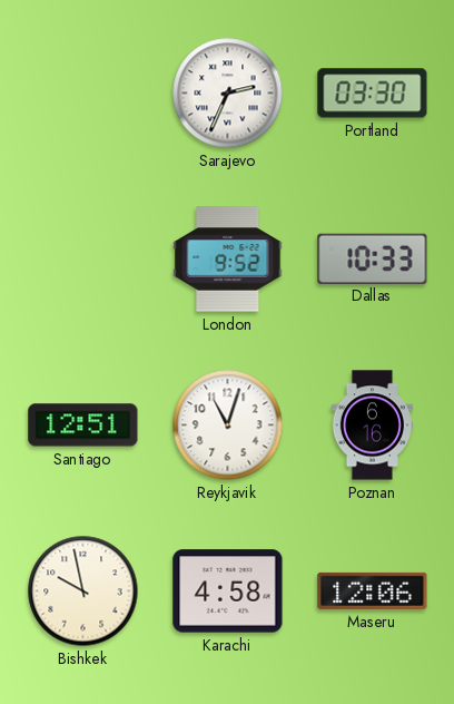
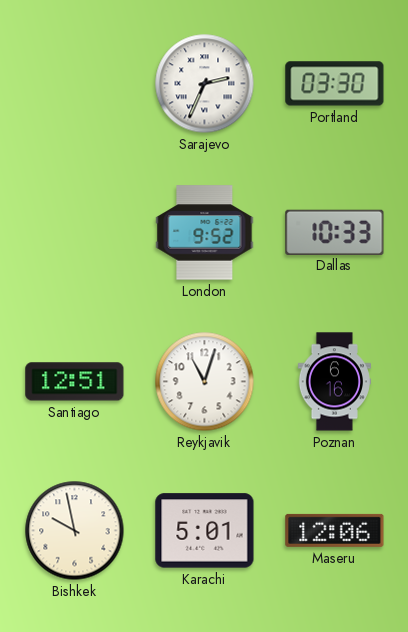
Karachi: 4:58 -> 5:01 (205, 531)
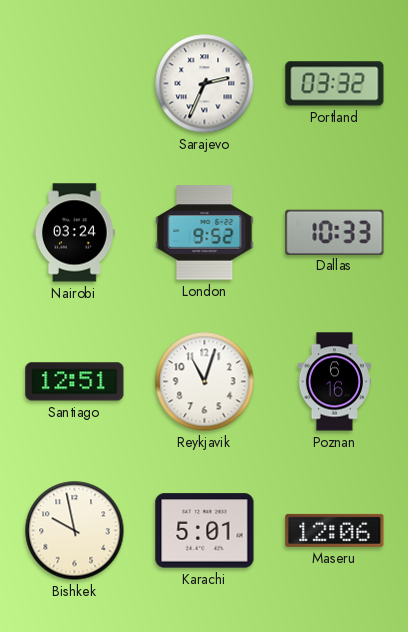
Portland: 03:30 -> 03:32 (335, 84)
Nairobi: none -> 03:24 (75, 233)
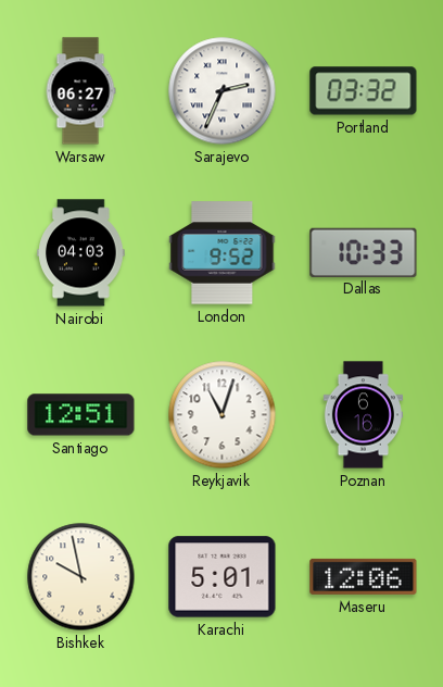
Warsaw: none -> 06:27 (80, 91)
Nairobi: 03:24 -> 04:03 (81, 253)
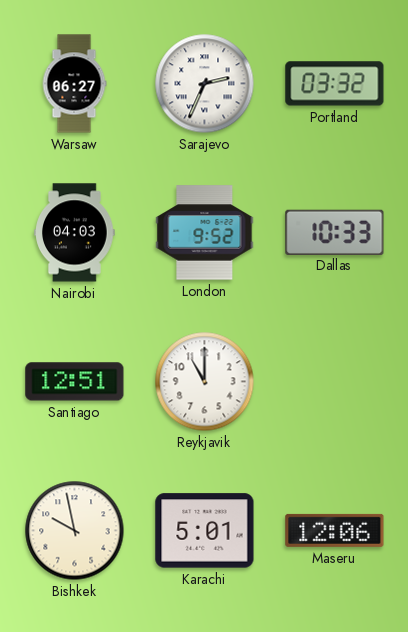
Reykjavik: 11:03 -> 11:00 (205, 382)
Poznan: 6:16 -> none (363, 415)
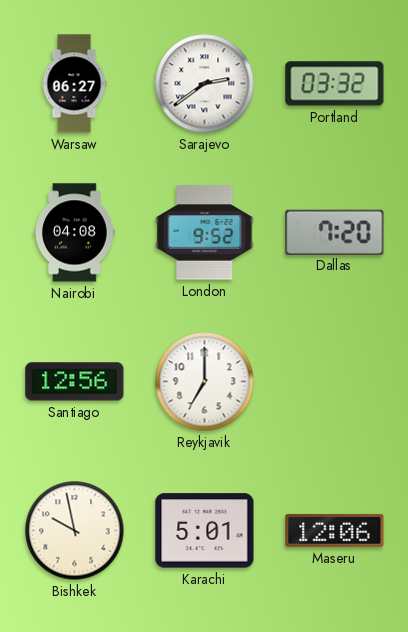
Sarajevo: 2:34 -> 2:39 (205, 84)
Nairobi: 04:03 -> 04:08 (75, 233)
Dallas: 10:33 -> 7:20 (335, 232)
Santiago: 12:51 -> 12:56 (75, 382)
Reykjavik: 11:00 -> 7:00 (205, 382)
